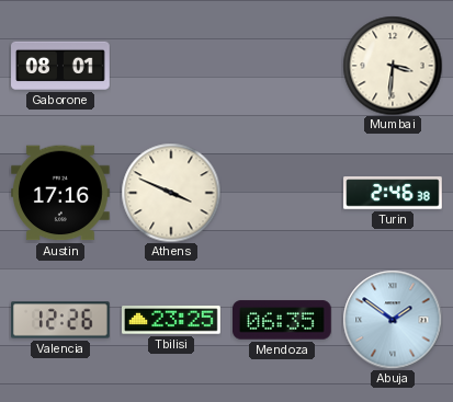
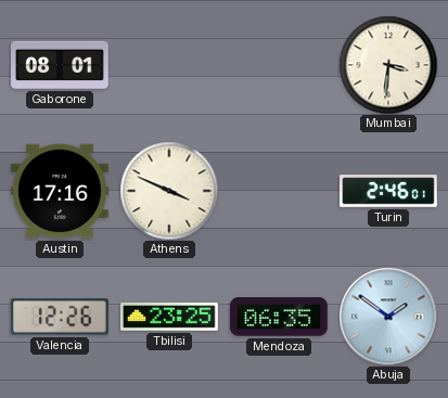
Turin: 2:46:38 -> 2:46:01 (388, 191)
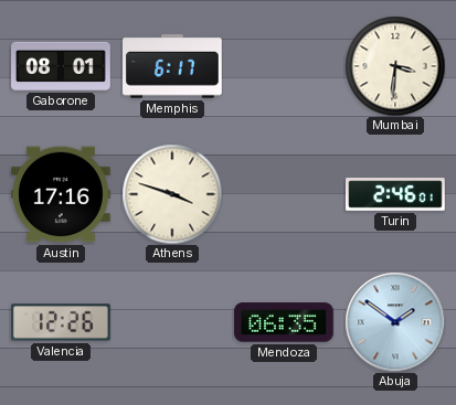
Memphis: none -> 6:17 (173, 66)
Athens: 3:49 -> 3:48 (172, 194)
Tbilisi: 23:25 -> none (170, 317)
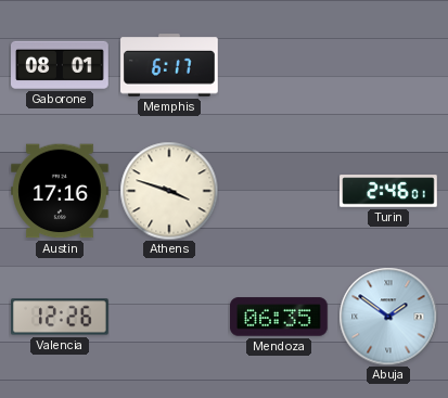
Mumbai: 3:31 -> none (395, 66)
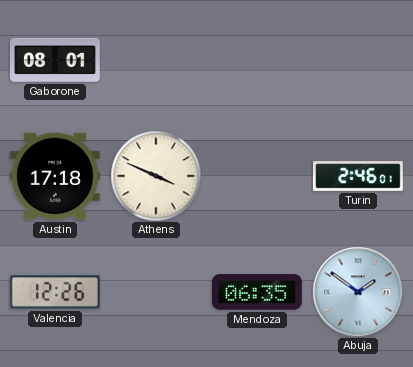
Memphis: 6:17 -> none (170, 65)
Austin: 17:16 -> 17:18 (56, 176)
Athens: 3:48 -> 3:49 (156, 176)
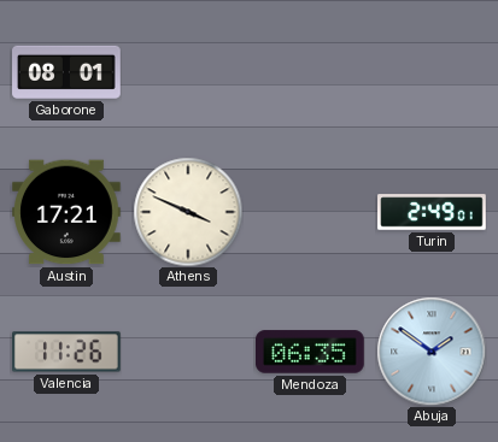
Austin: 17:18 -> 17:21 (68, 212)
Turin: 2:46 -> 2:49 (432, 212)
Valencia: 12:26 -> 11:26 (68, 352)
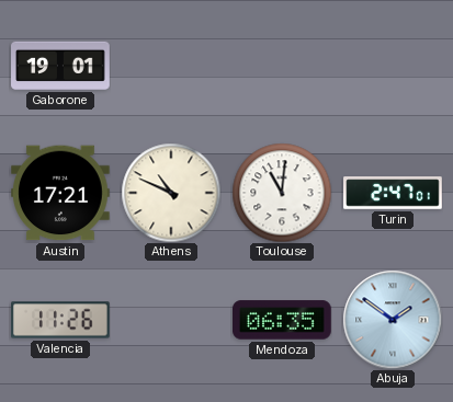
Gaborone: 08:01 -> 19:01 (60, 66)
Athens: 3:49 -> 10:49 (171, 193)
Toulouse: none -> 11:01 (282, 193)
Turin: 2:49 -> 2:47 (393, 193)
